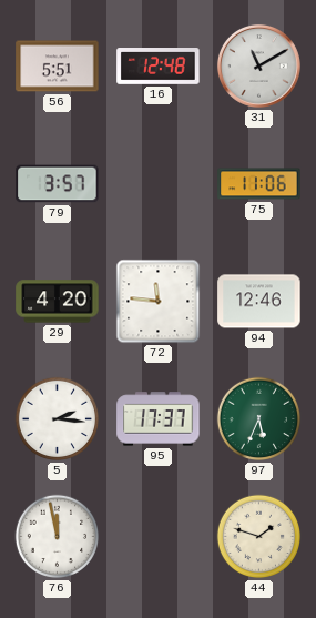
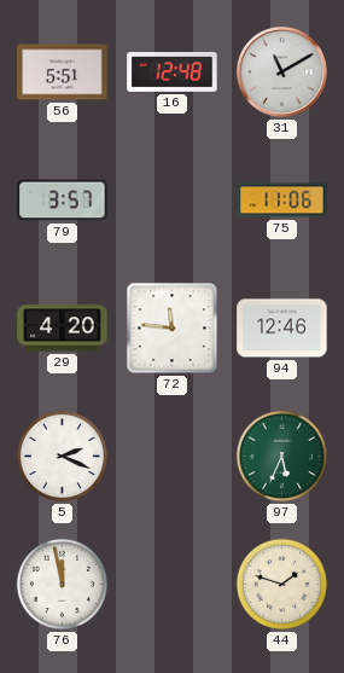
5: 2:16 -> 2:19 (63, 457)
95: 17:37 -> none (159, 419)
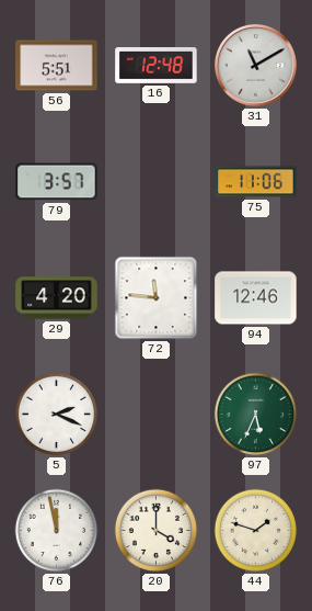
20: none -> 4:00 (157, 531)
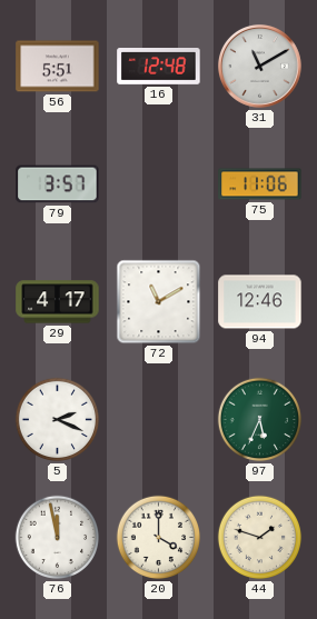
29: 4:20 -> 4:17 (58, 302)
72: 11:46 -> 11:10 (159, 302)
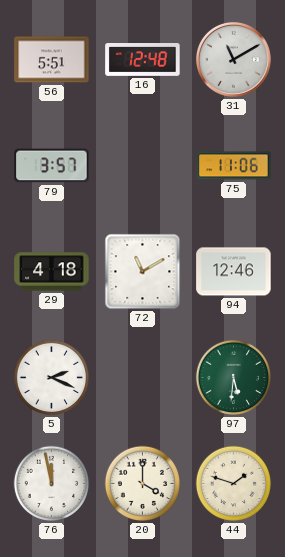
29: 4:17 -> 4:18 (52, 272)
97: 5:34 -> 5:31 (234, 378)
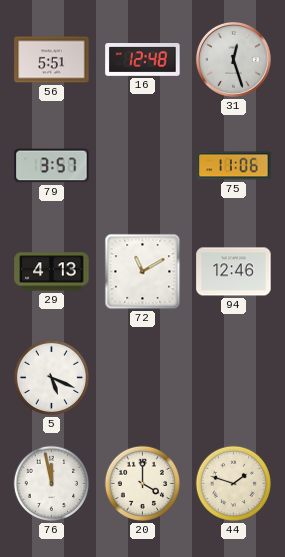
31: 11:10 -> 12:27 (233, 59)
29: 4:18 -> 4:13 (52, 272)
5: 2:19 -> 5:19 (52, 378)
97: 5:31 -> none (234, 378)
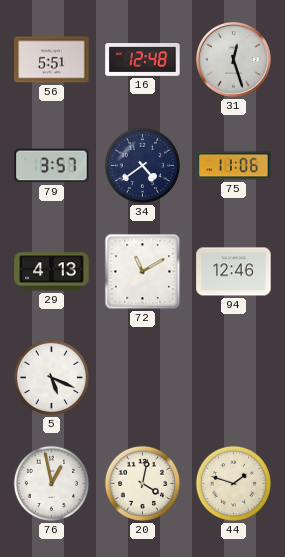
34: none -> 4:39 (143, 166)
76: 11:58 -> 12:58 (52, 484)
20: 4:00 -> 4:02 (143, 484)
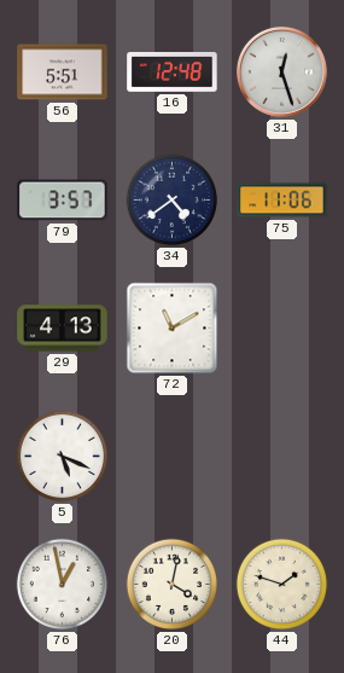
94: 12:46 -> none (234, 272)
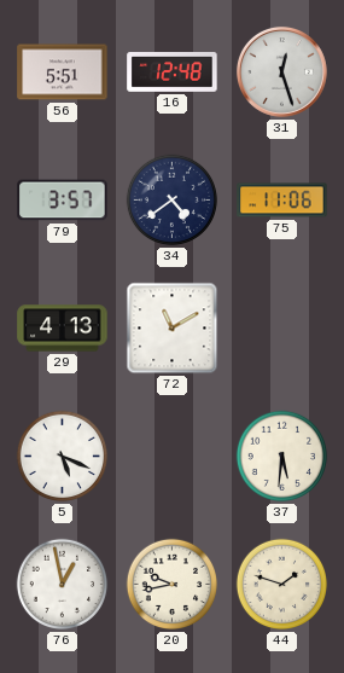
37: none -> 5:31 (282, 457)
20: 4:02 -> 9:43 (173, 585)
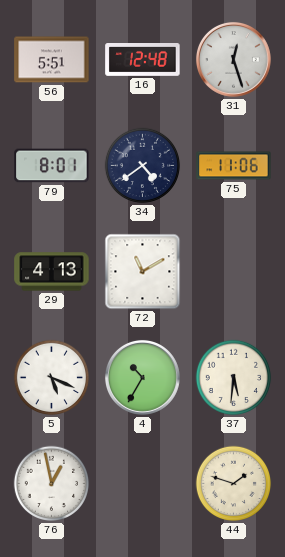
79: 3:57 -> 8:01 (52, 166)
4: none -> 10:35 (142, 377)
20: 9:43 -> none (173, 585)
